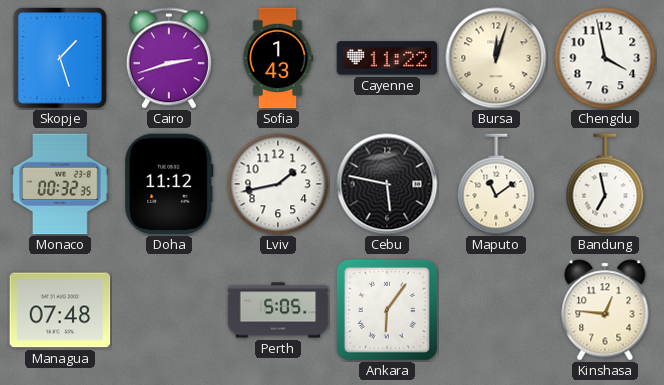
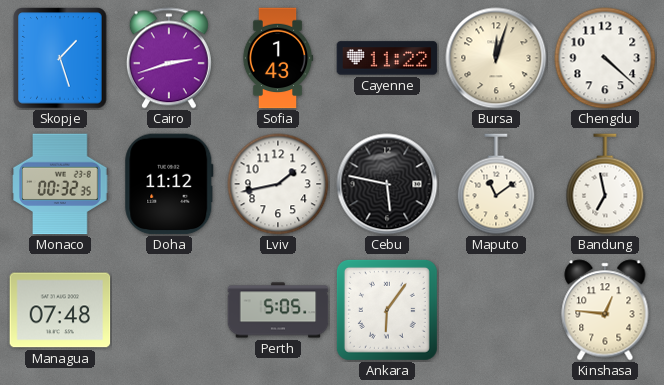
Chengdu: 3:58 -> 4:22 (605, 58)
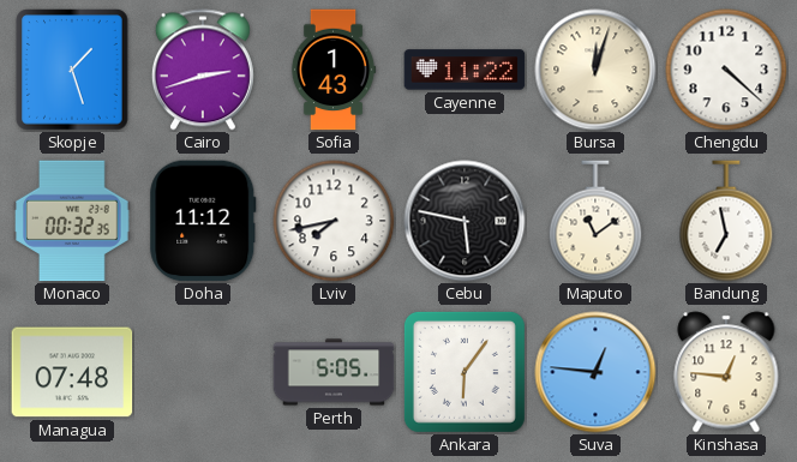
Lviv: 1:43 -> 7:43 (334, 221)
Suva: none -> 12:46 (595, 372)
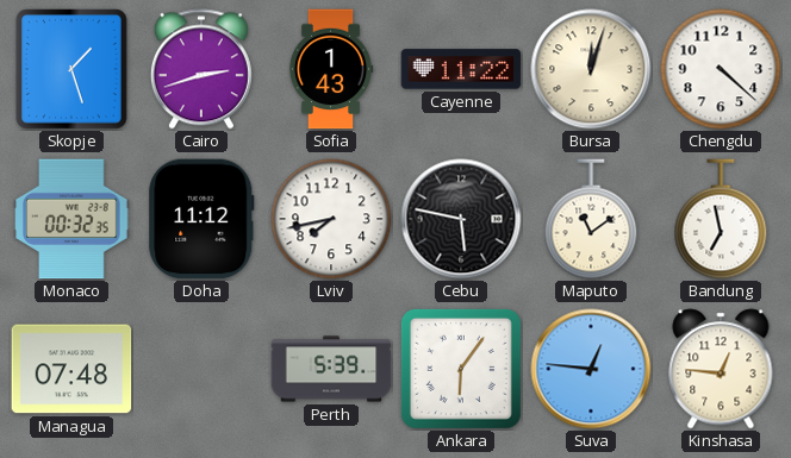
Perth: 5:05 -> 5:39 (331, 369)
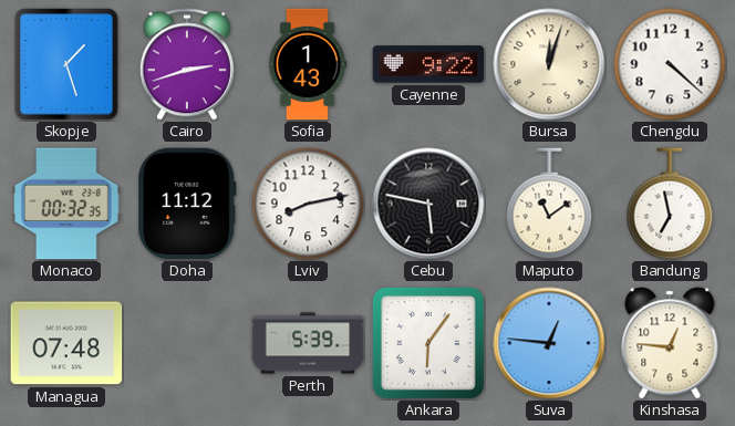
Cayenne: 11:22 -> 9:22 (428, 64)
Lviv: 7:43 -> 8:13 (308, 204)
